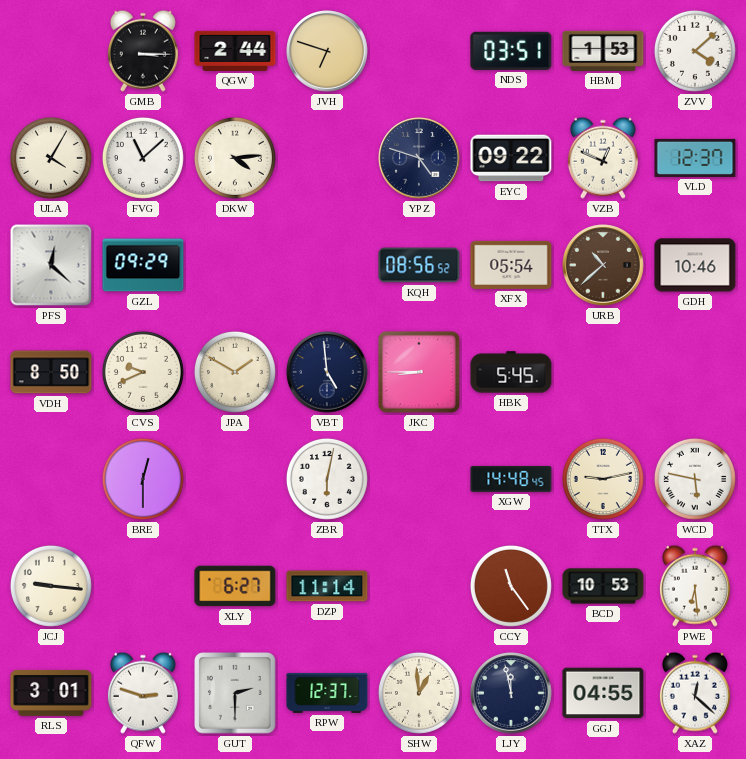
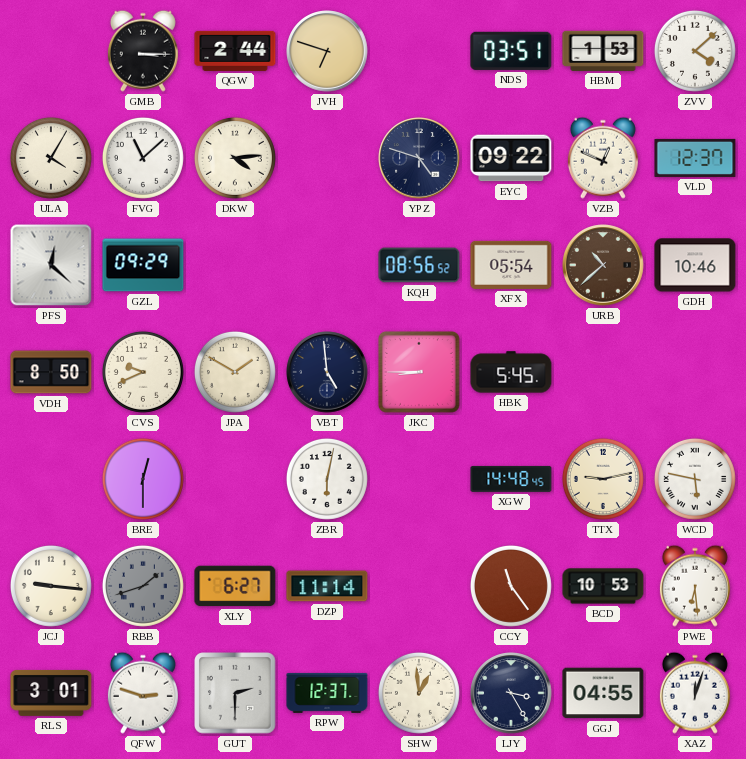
RBB: none -> 1:42 (143, 586)
LJY: 11:58 -> 3:25 (511, 693)
XAZ: 12:22 -> 12:03 (695, 693)
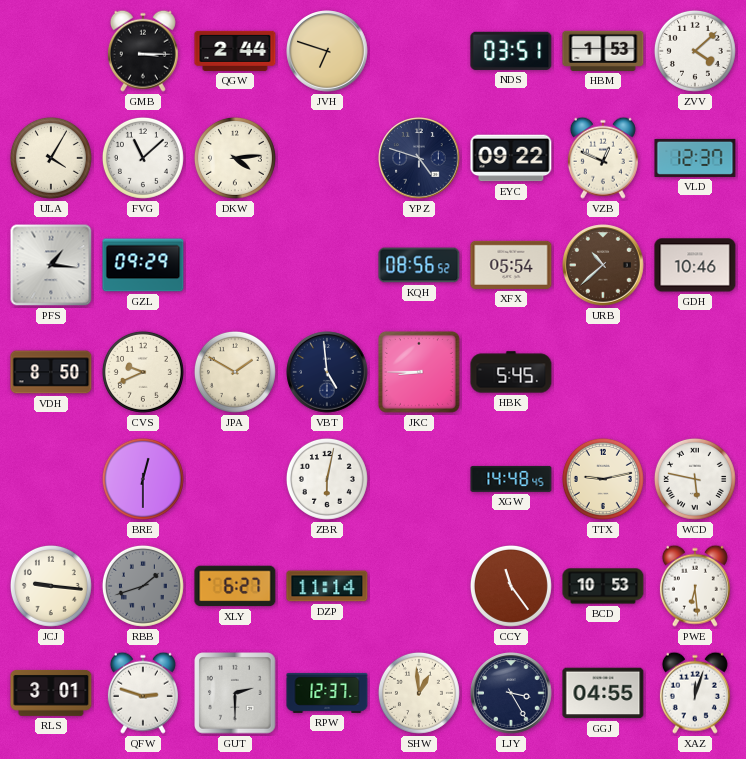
PFS: 12:22 -> 1:16 (51, 265)
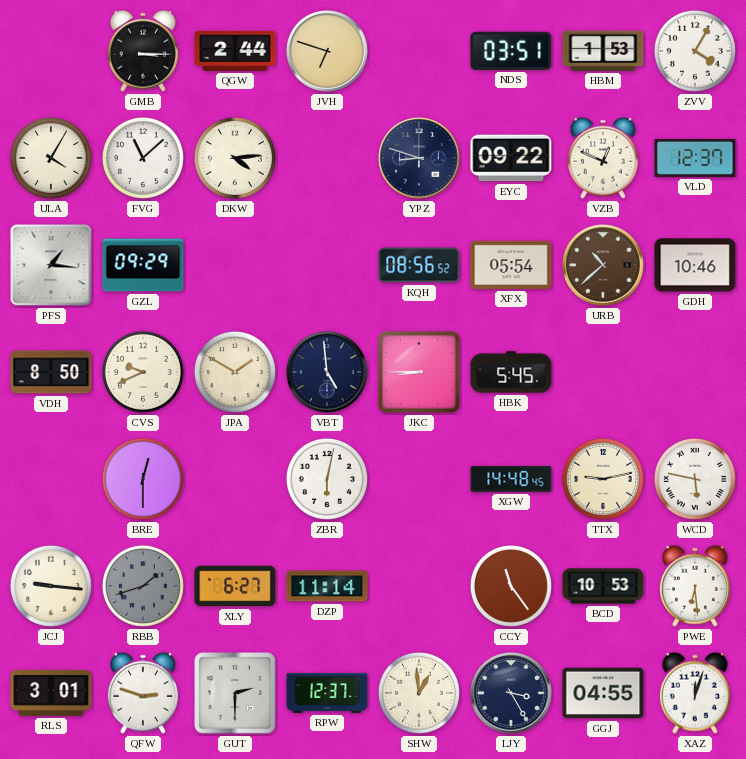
ZVV: 4:08 -> 4:05 (695, 51)
YPZ: 4:48 -> 8:48 (419, 158)
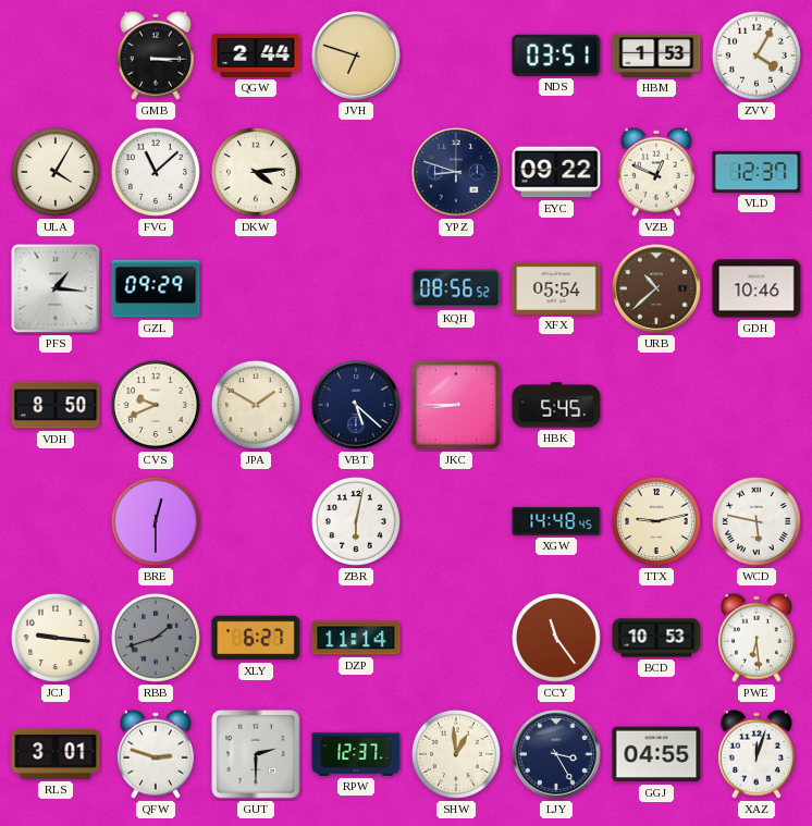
VBT: 4:59 -> 5:22 (356, 405)
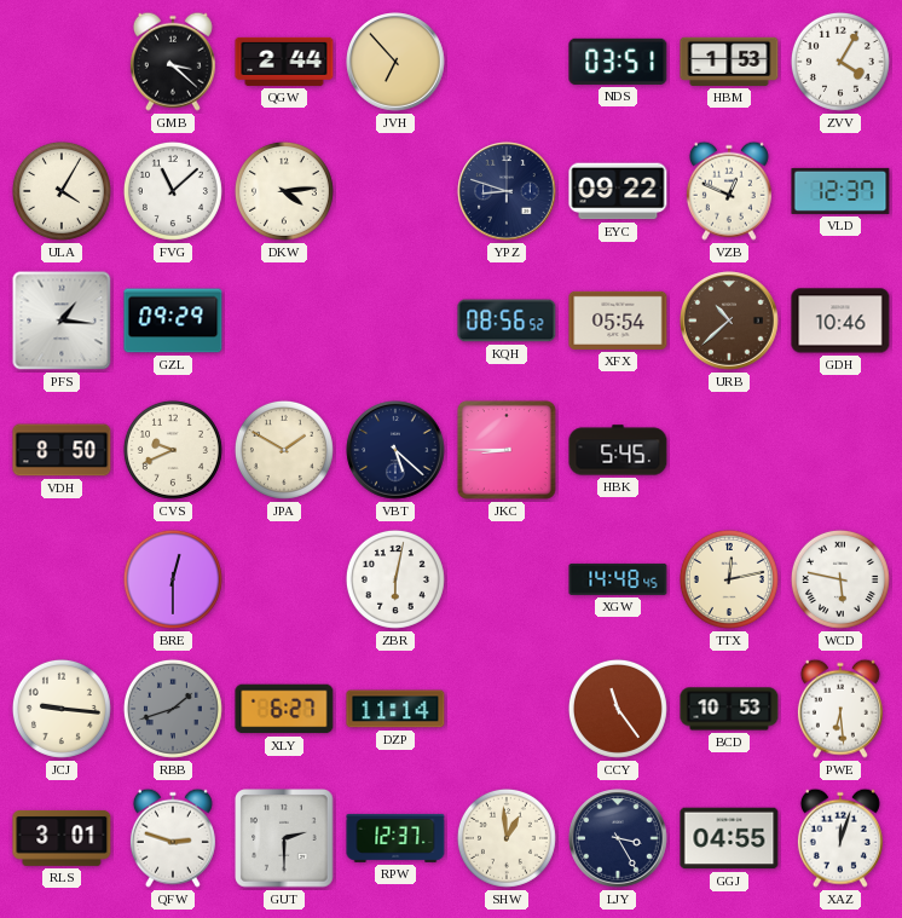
GMB: 3:15 -> 3:22 (173, 62)
JVH: 6:48 -> 6:53 (395, 62)
TTX: 9:13 -> 12:13 (729, 579)
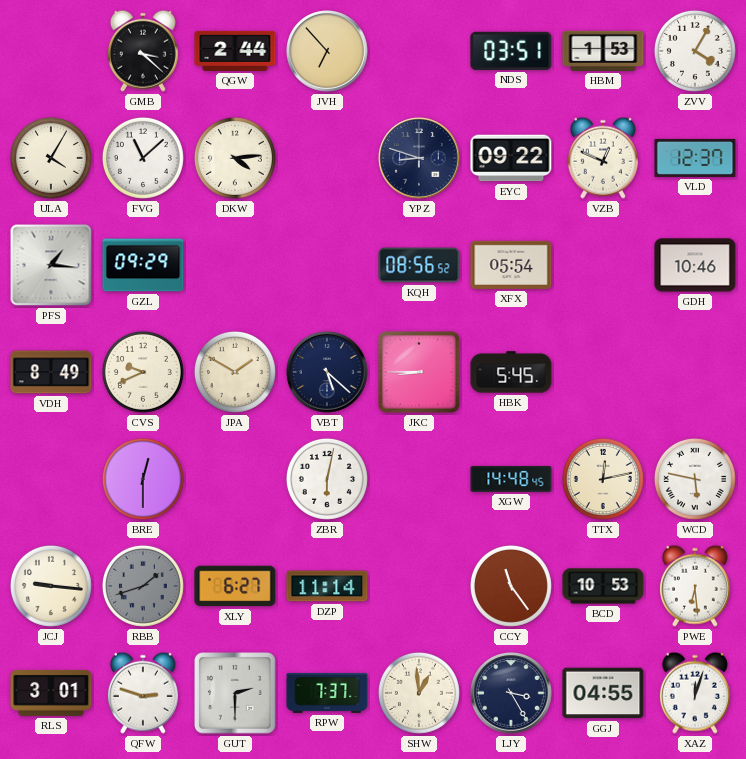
URB: 10:38 -> none (729, 321)
VDH: 8:50 -> 8:49 (51, 372)
RPW: 12:37 -> 7:37 (327, 693)
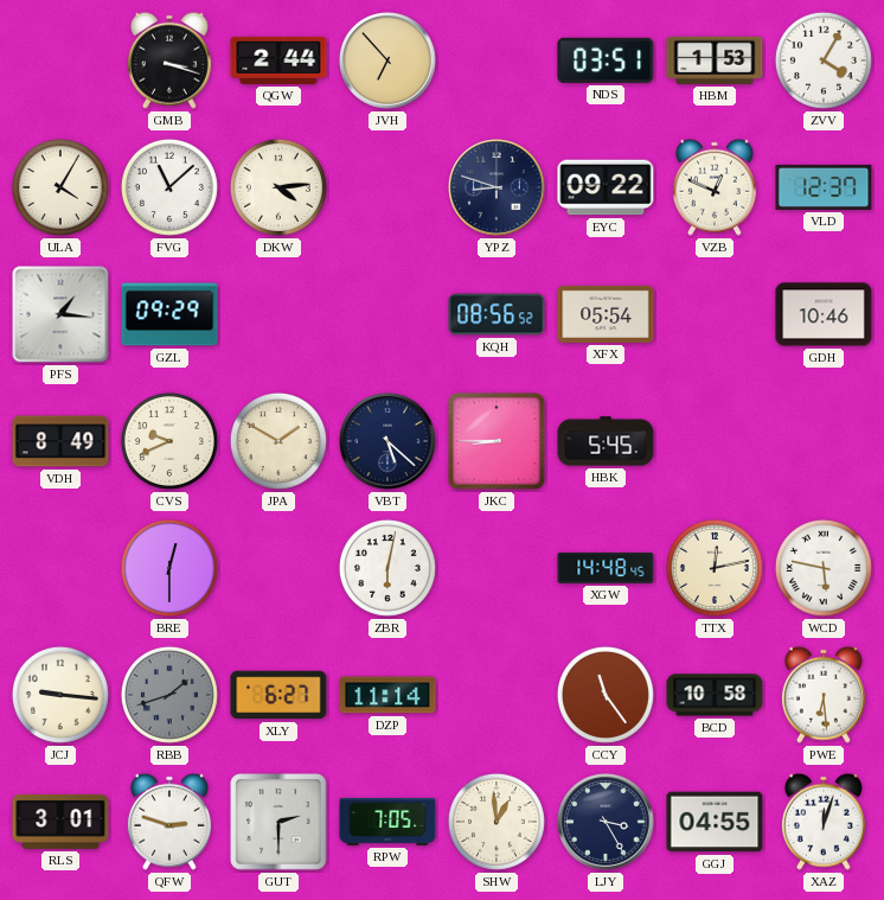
GMB: 3:22 -> 3:18 (169, 60)
BCD: 10:53 -> 10:58 (715, 695)
RPW: 7:37 -> 7:05 (387, 822)
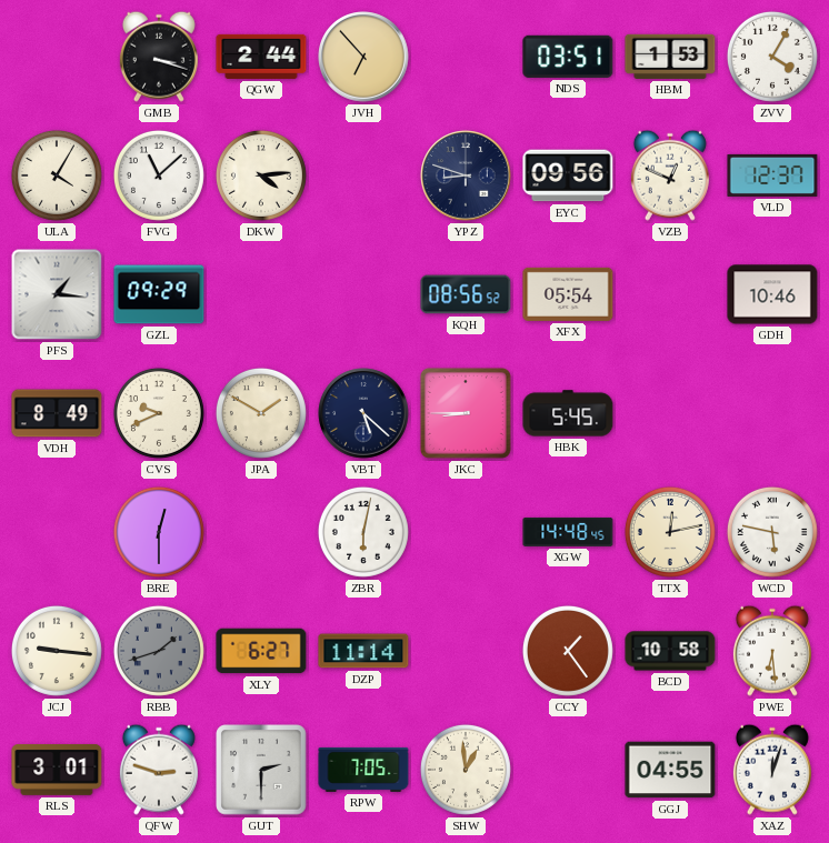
EYC: 09:22 -> 09:56 (568, 175)
CCY: 11:24 -> 1:24 (568, 651)
LJY: 3:25 -> none (606, 822)
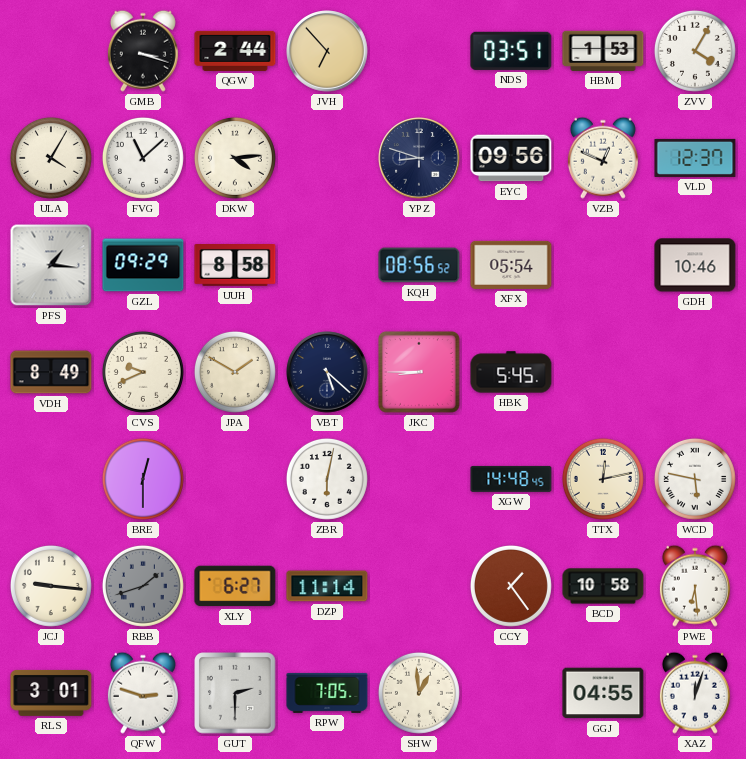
UUH: none -> 8:58 (235, 266)
